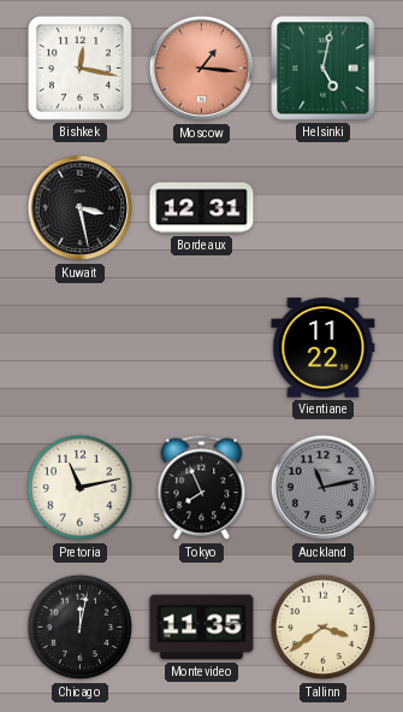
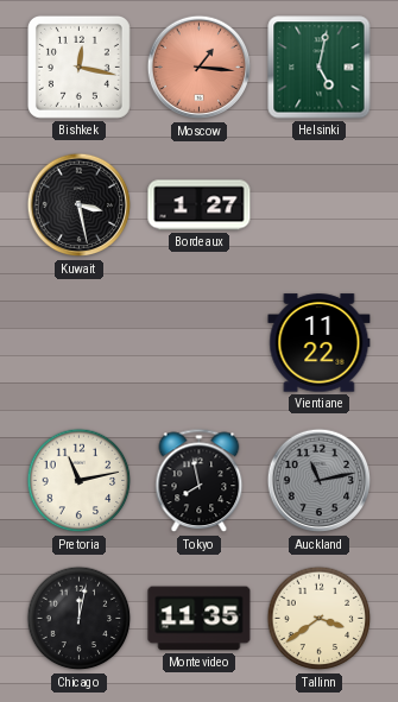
Bordeaux: 12:31 -> 1:27 (200, 205)
Tokyo: 7:56 -> 7:58 (200, 481)
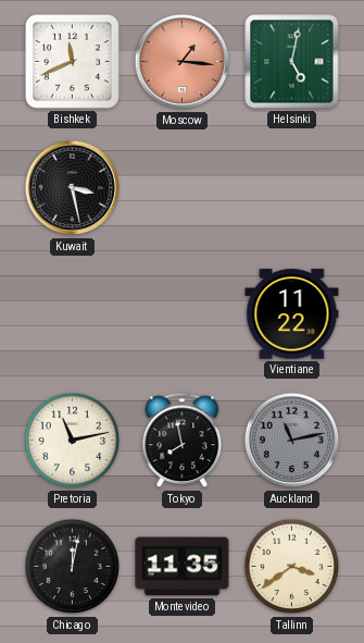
Bishkek: 12:17 -> 11:41 (72, 61)
Bordeaux: 1:27 -> none (200, 205)
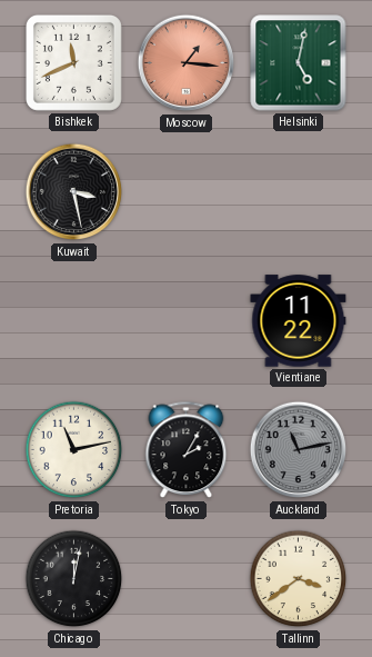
Tokyo: 7:58 -> 2:05 (187, 450)
Montevideo: 11:35 -> none (183, 567)
